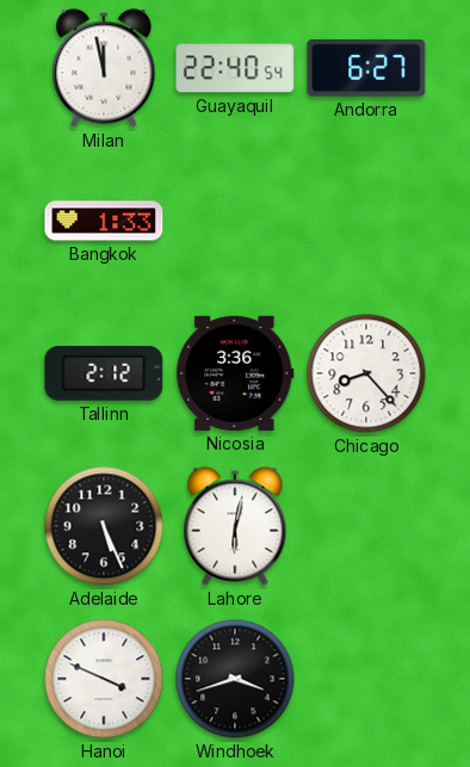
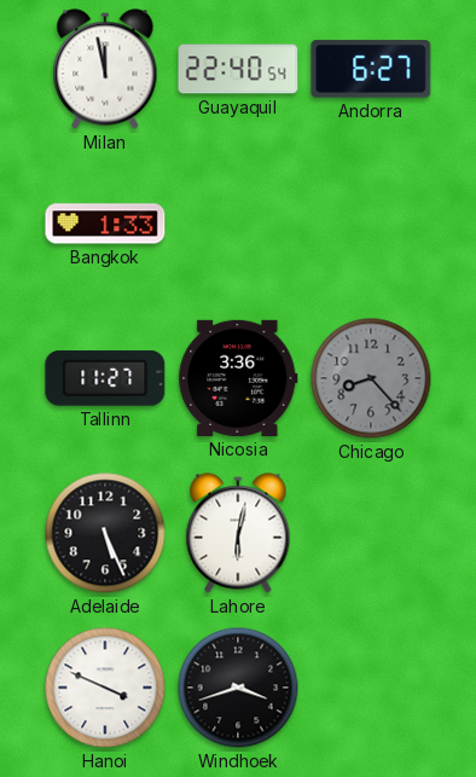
Tallinn: 2:12 -> 11:27 (105, 378)
Chicago dial: white -> grey (371, 378)
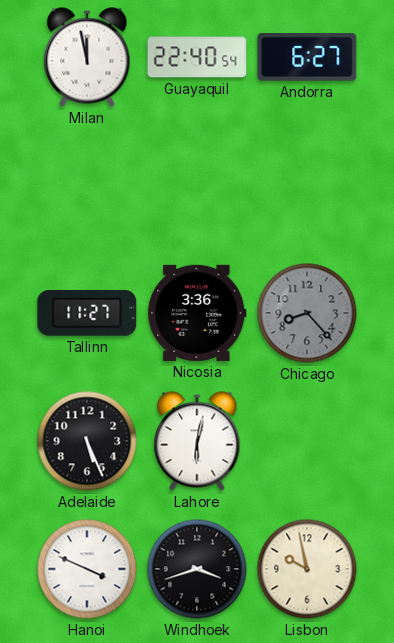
Bangkok: 1:33 -> none (105, 224)
Lisbon: none -> 9:58 (307, 569)
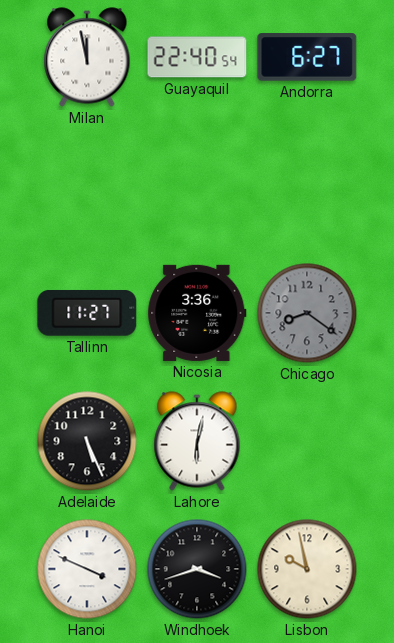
Chicago: 8:23 -> 8:21 (307, 313)
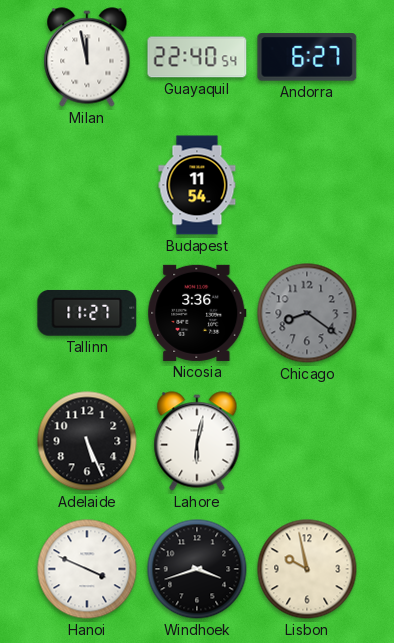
Budapest: none -> 11:54 (197, 185)
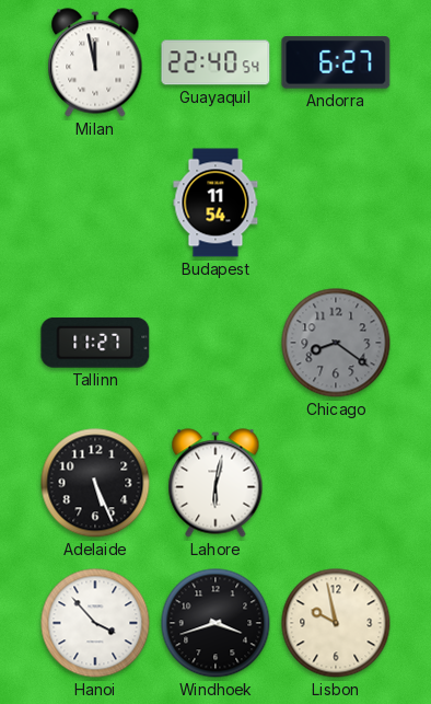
Nicosia: 3:36 -> none (197, 313)
Hanoi: 3:49 -> 3:53 (95, 623)
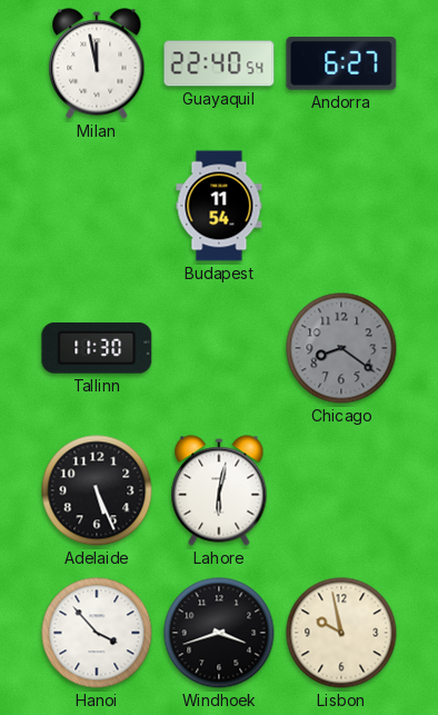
Tallinn: 11:27 -> 11:30 (97, 348)
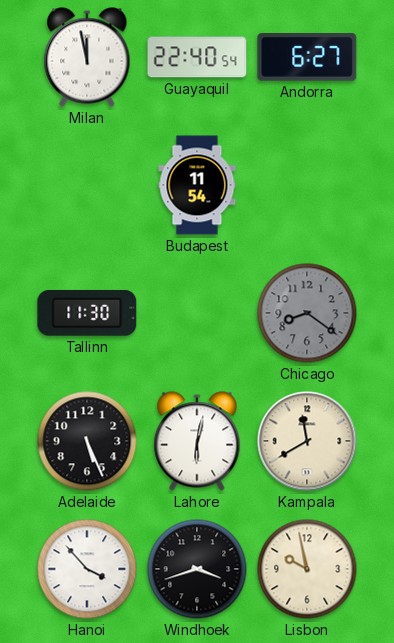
Kampala: none -> 11:40 (307, 441)
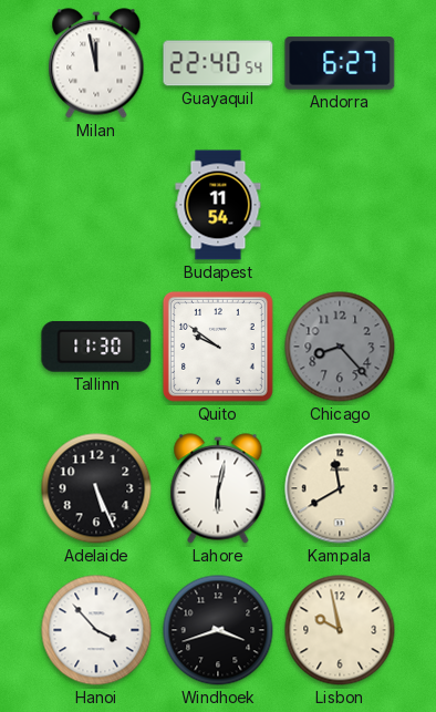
Quito: none -> 9:51 (218, 347)
Chicago: 8:21 -> 8:23 (340, 347)
